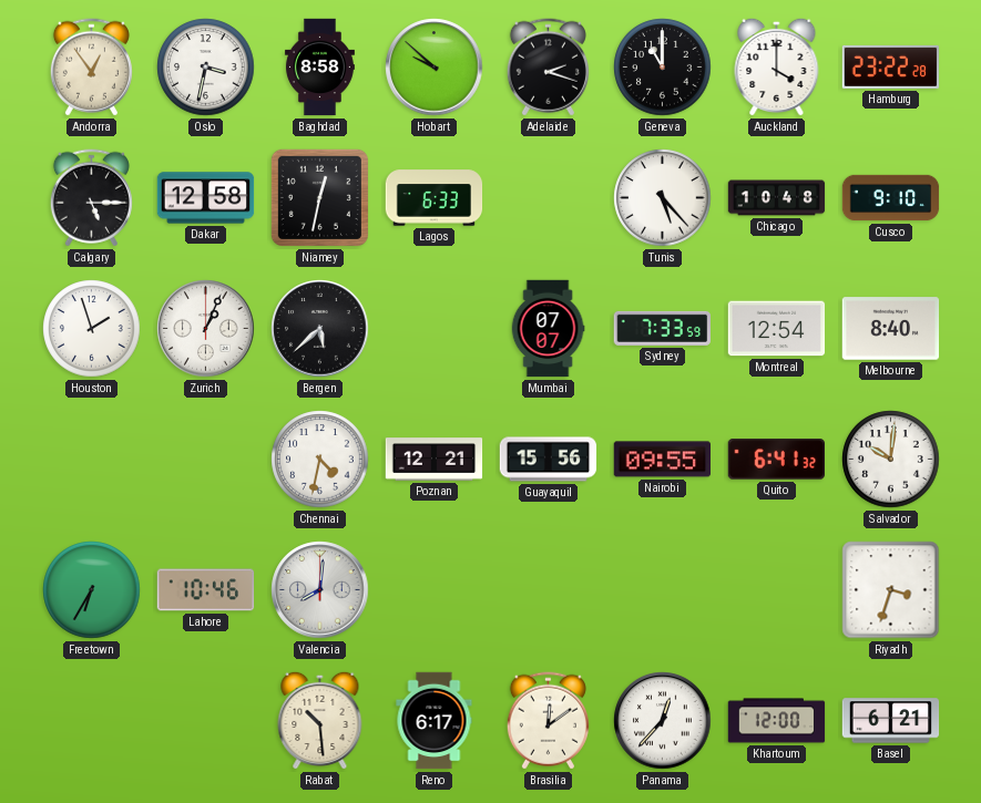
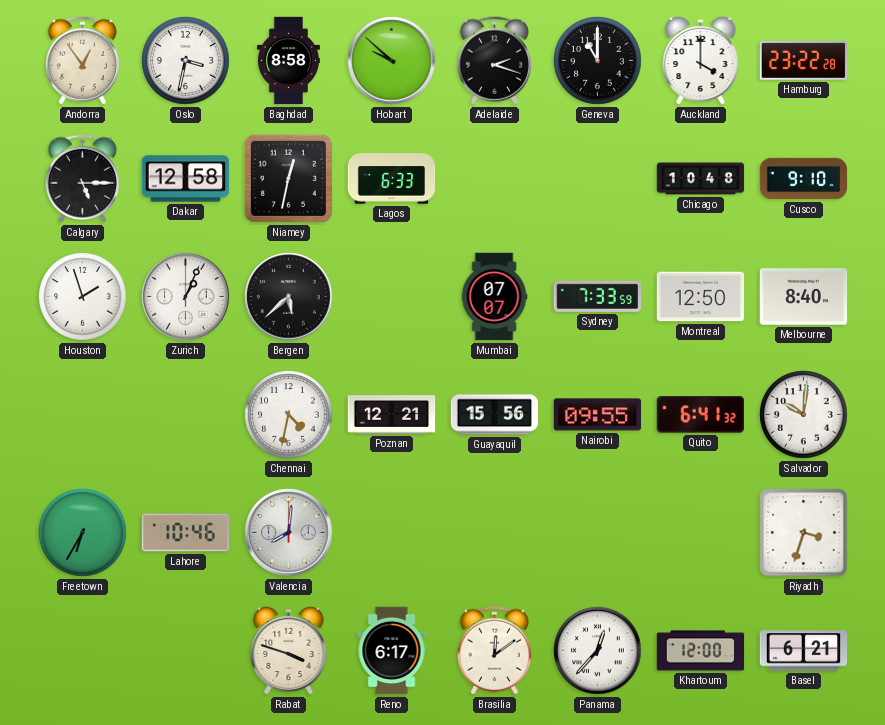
Tunis: 5:23 -> none (663, 198)
Montreal: 12:54 -> 12:50 (701, 297)
Rabat: 10:29 -> 3:48 (289, 650)
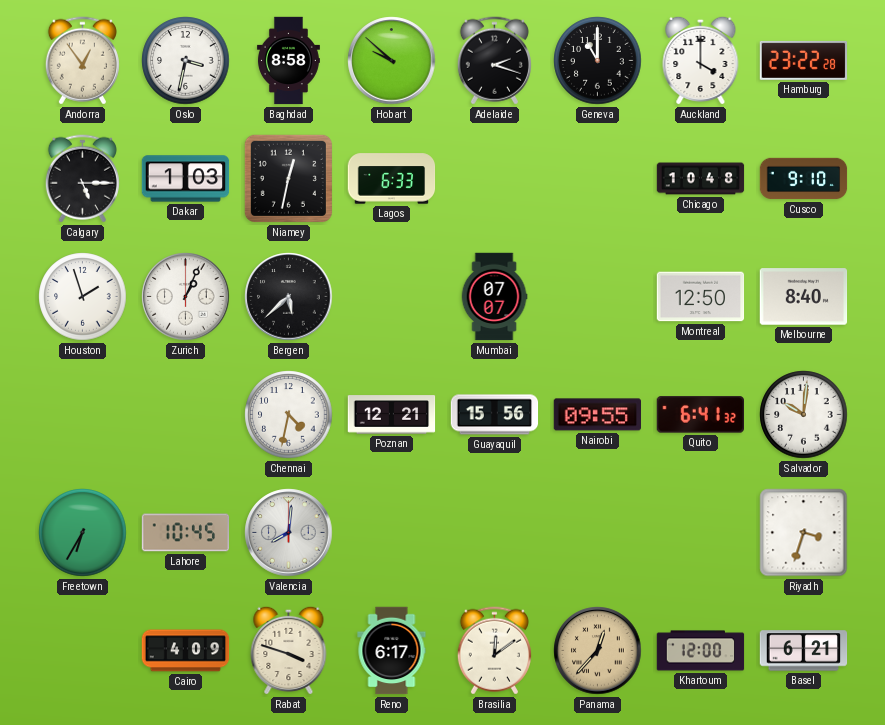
Dakar: 12:58 -> 1:03 (186, 179)
Sydney: 7:33 -> none (597, 296)
Lahore: 10:46 -> 10:45 (186, 533)
Cairo: none -> 4:09 (186, 651)
Panama dial: white -> champagne (598, 651)
